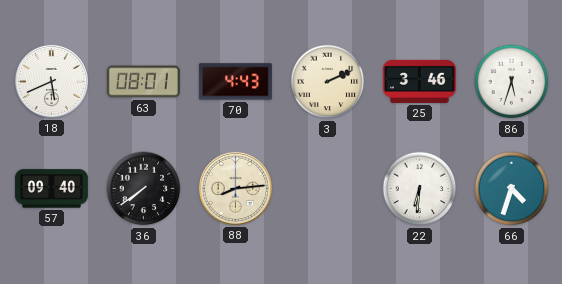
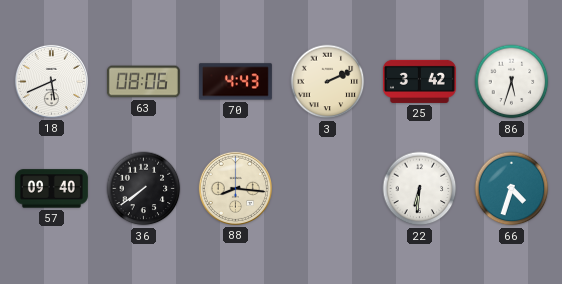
63: 08:01 -> 08:06 (143, 82)
25: 3:46 -> 3:42 (419, 81)
88: 8:14 -> 8:16 (235, 188)
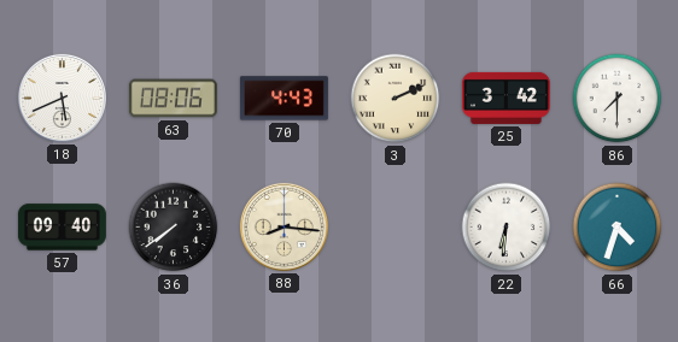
86: 5:33 -> 7:30 (618, 99)
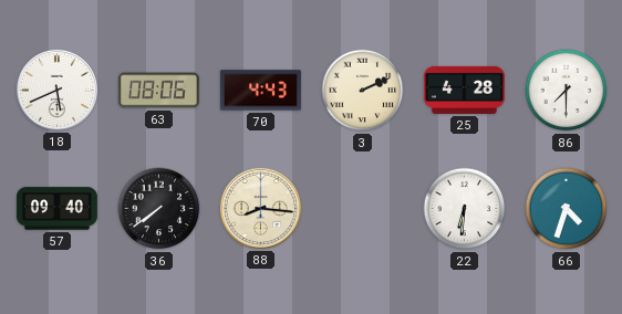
25: 3:42 -> 4:28 (464, 90)
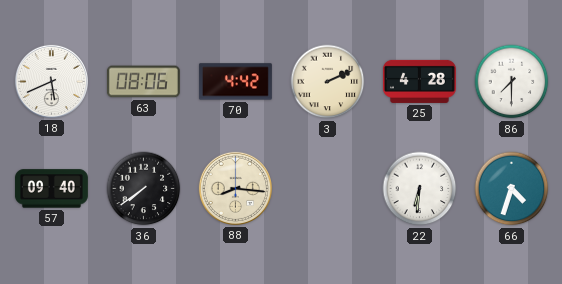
70: 4:43 -> 4:42 (235, 82)
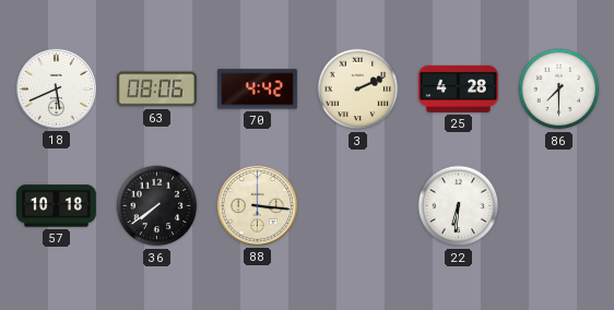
57: 09:40 -> 10:18 (56, 206)
88: 8:16 -> 3:16 (257, 205)
66: 4:33 -> none (512, 189)
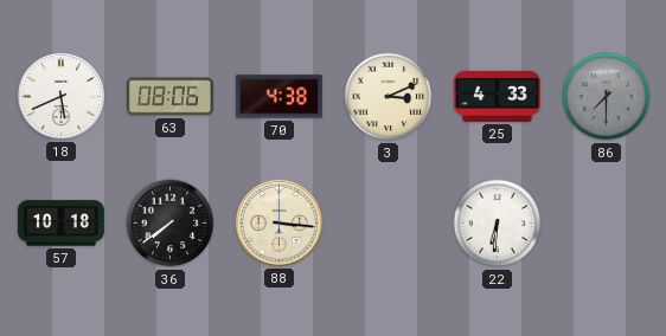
70: 4:42 -> 4:38 (278, 97)
3: 2:11 -> 3:11 (389, 97)
25: 4:28 -> 4:33 (497, 96)
86 dial: white -> grey (607, 97)
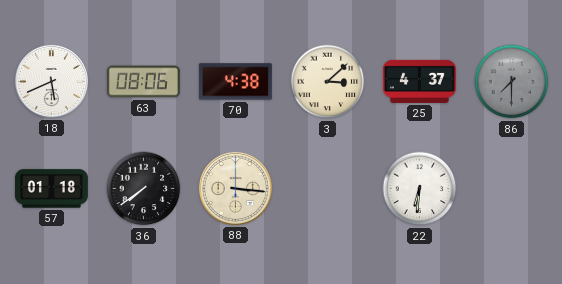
3: 3:11 -> 3:08 (328, 82)
25: 4:33 -> 4:37 (419, 81)
57: 10:18 -> 01:18 (51, 189)
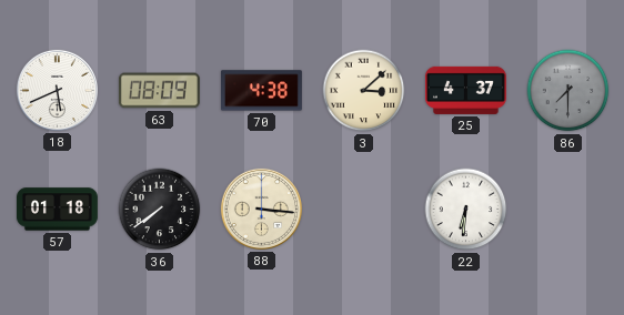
63: 08:06 -> 08:09 (159, 91)
